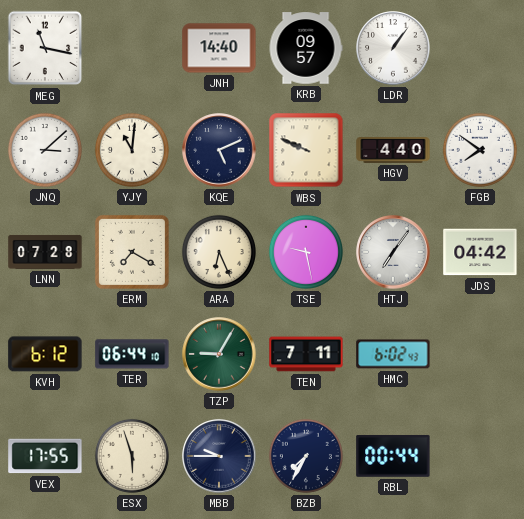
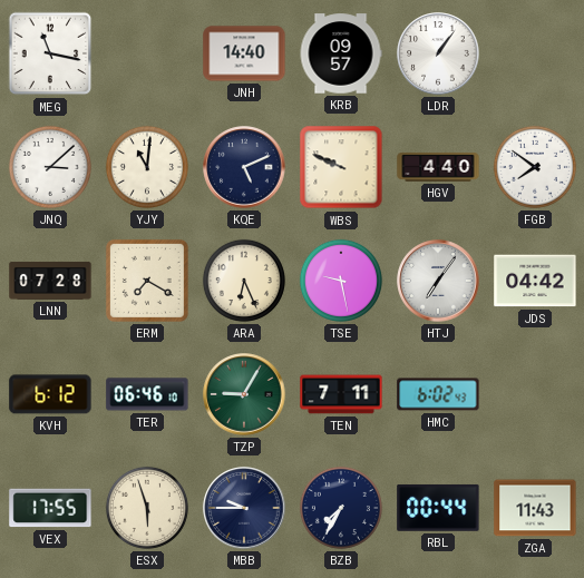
TER: 06:44 -> 06:46 (147, 394)
ZGA: none -> 11:43 (535, 508)
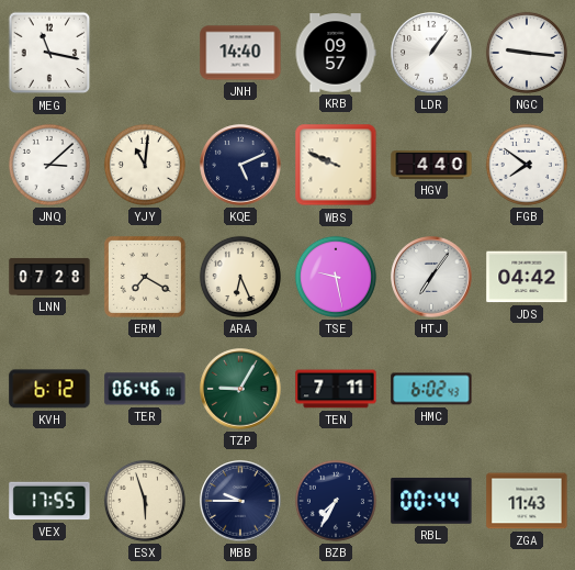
NGC: none -> 9:16 (527, 53)
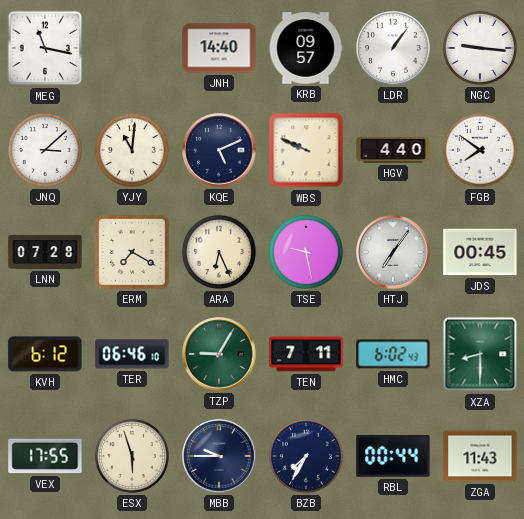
JDS: 04:42 -> 00:45 (480, 252)
XZA: none -> 8:30 (480, 354)
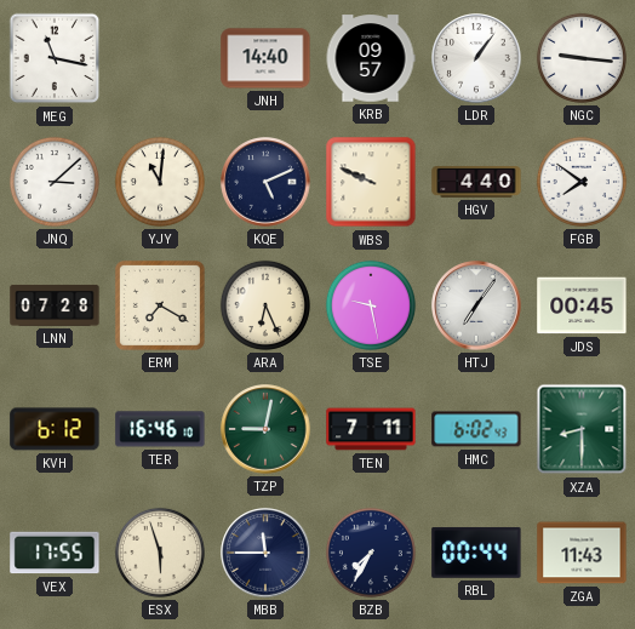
TER: 06:46 -> 16:46 (160, 429)
TZP: 9:05 -> 9:02 (265, 429)
MBB: 9:45 -> 11:45 (265, 553)
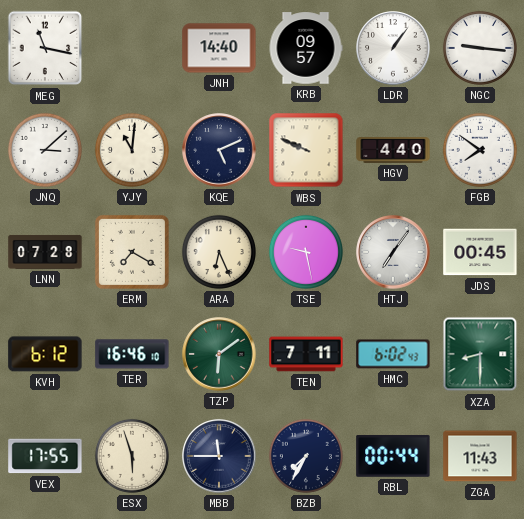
TZP: 9:02 -> 6:09 (219, 354)
